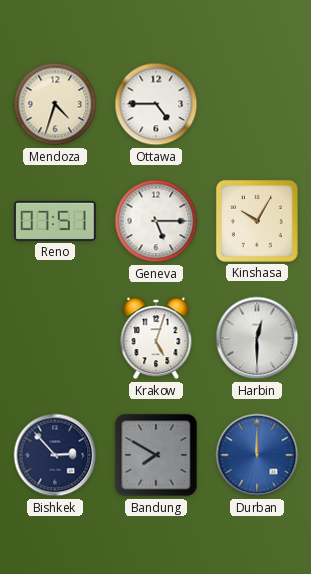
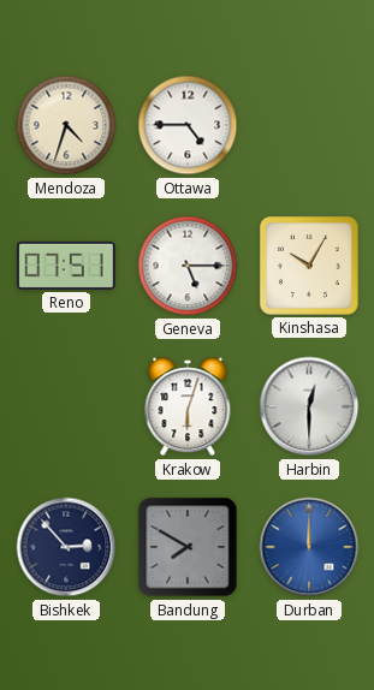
Krakow: 5:03 -> 6:03 (188, 406)
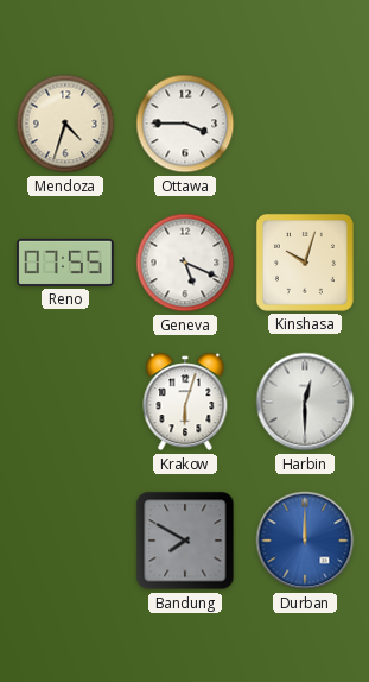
Ottawa: 4:45 -> 3:45 (185, 124)
Reno: 07:51 -> 07:55 (65, 263)
Geneva: 5:15 -> 5:19 (185, 263)
Kinshasa: 10:05 -> 10:03 (305, 263)
Bishkek: 2:53 -> none (66, 547)
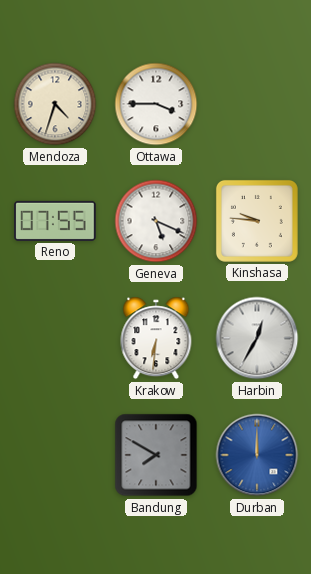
Kinshasa: 10:03 -> 9:46 (257, 221)
Krakow: 6:03 -> 6:31 (156, 338)
Harbin: 12:30 -> 12:35 (257, 338)
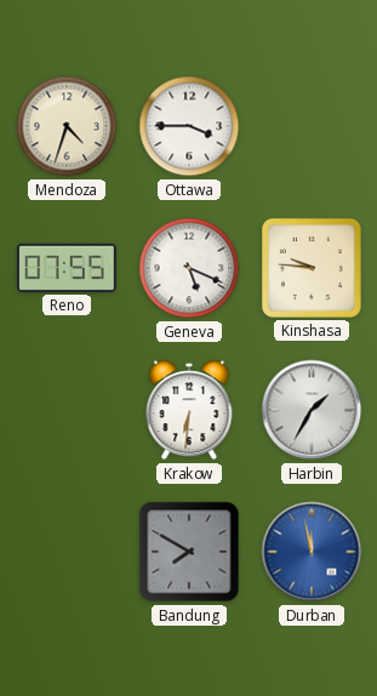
Harbin: 12:35 -> 1:35 (312, 410)
Durban: 12:00 -> 11:58 (312, 552)
